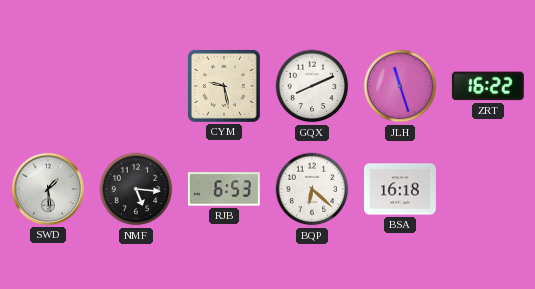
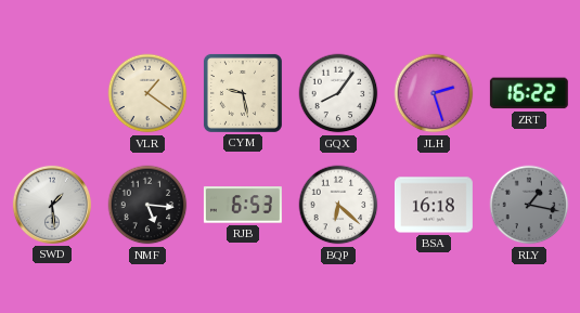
VLR: none -> 1:21 (147, 93)
GQX: 8:11 -> 8:06 (338, 93)
JLH: 11:27 -> 2:27 (434, 93)
RLY: none -> 1:17 (529, 205)
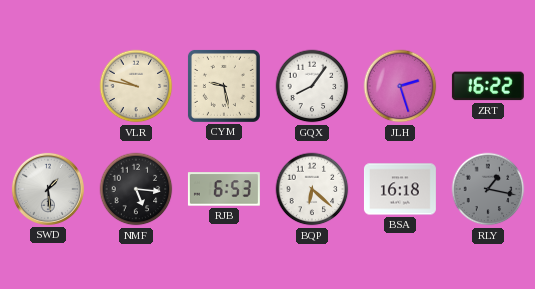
VLR: 1:21 -> 9:47 (136, 86)
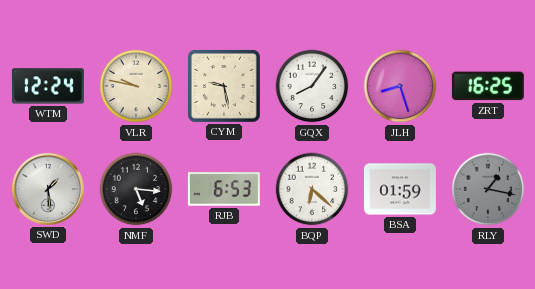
WTM: none -> 12:24 (48, 86)
JLH: 2:27 -> 8:27 (400, 86)
ZRT: 16:22 -> 16:25 (488, 86)
BSA: 16:18 -> 01:59 (400, 189)
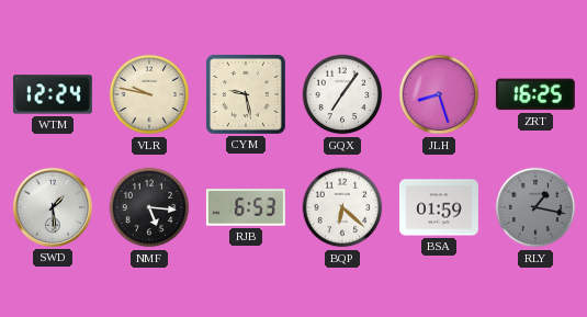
GQX: 8:06 -> 7:06 (342, 94)
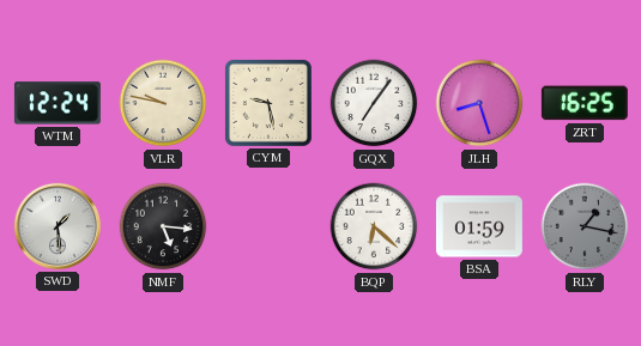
RJB: 6:53 -> none (246, 207)
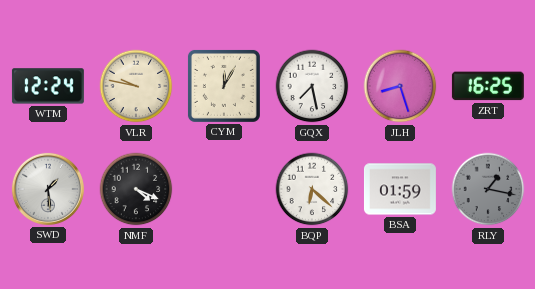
CYM: 9:28 -> 12:05 (224, 86)
GQX: 7:06 -> 7:28 (312, 86)
NMF: 5:16 -> 4:19 (136, 189)
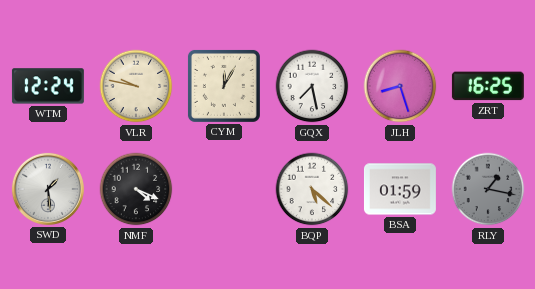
BQP: 6:22 -> 5:22 (312, 189)
